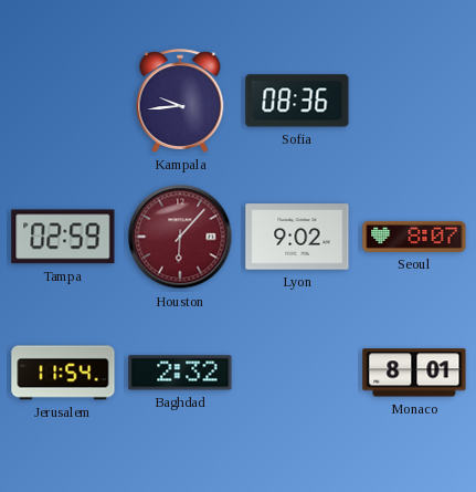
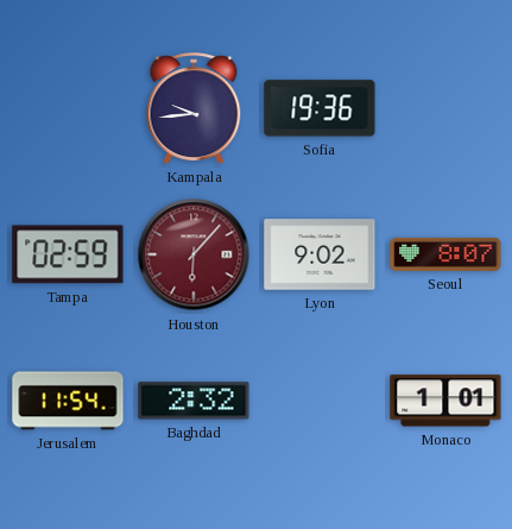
Sofia: 08:36 -> 19:36 (320, 108)
Monaco: 8:01 -> 1:01 (445, 401)
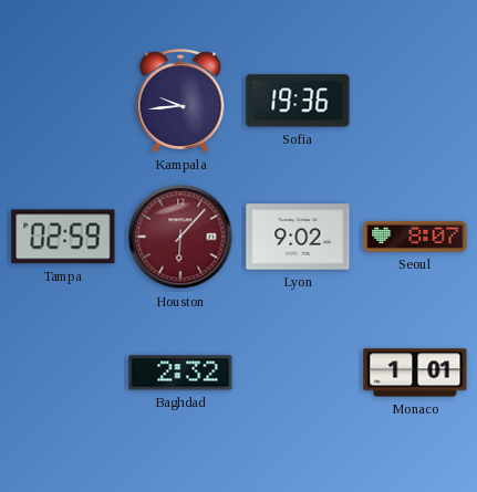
Jerusalem: 11:54 -> none (68, 401)
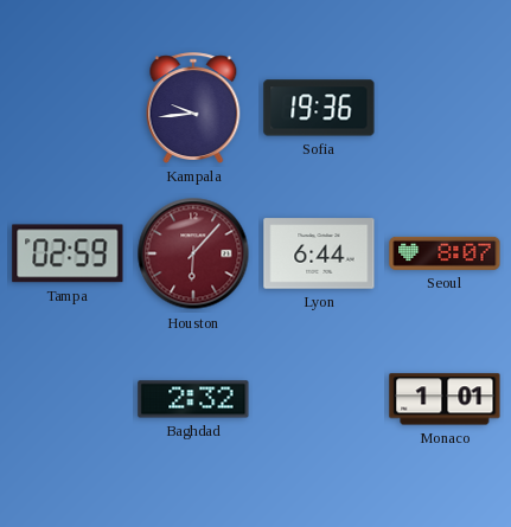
Lyon: 9:02 -> 6:44 (319, 253)
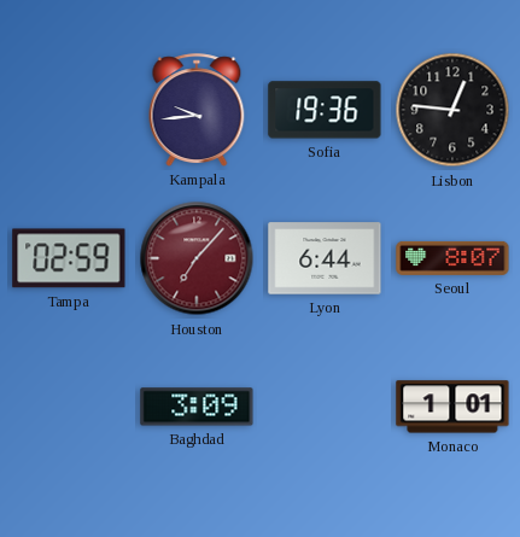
Lisbon: none -> 12:46 (452, 110)
Houston: 6:07 -> 7:07 (197, 258)
Baghdad: 2:32 -> 3:09 (197, 407)
